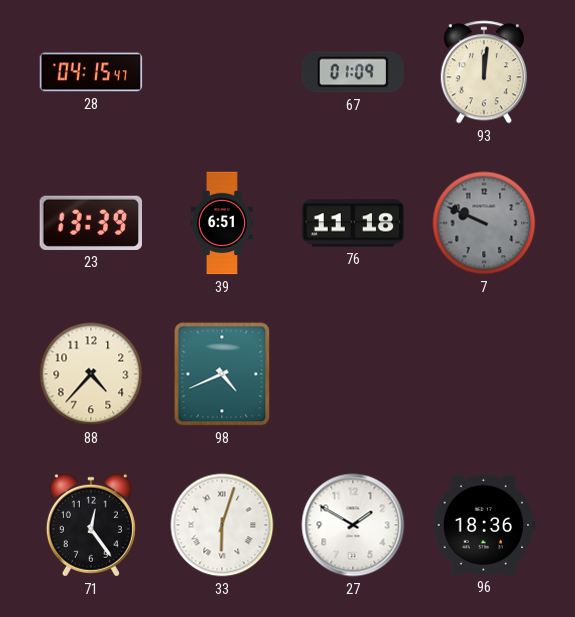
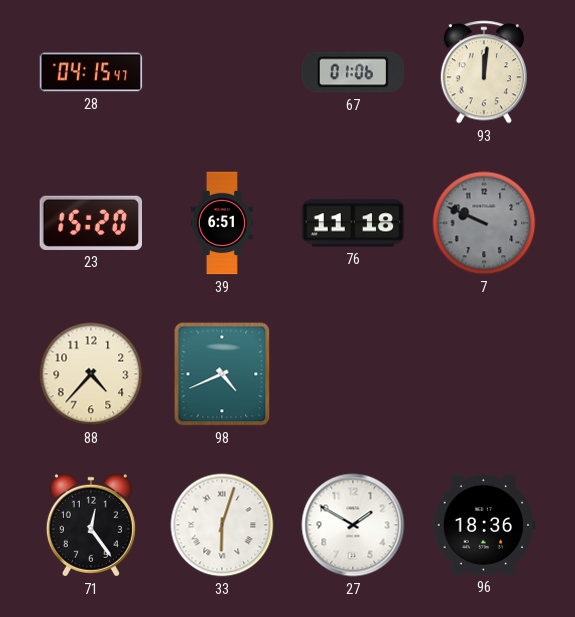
67: 01:09 -> 01:06 (352, 72)
23: 13:39 -> 15:20 (91, 223)
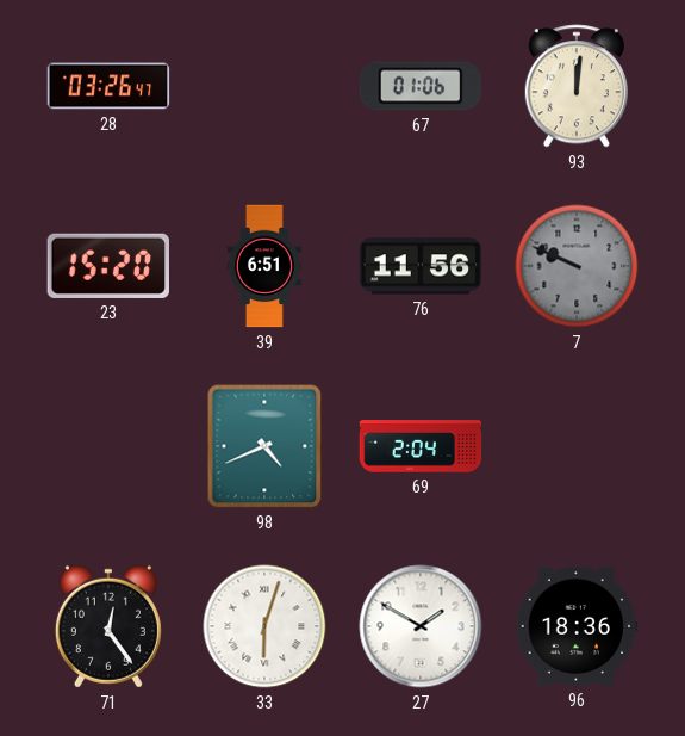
28: 04:15 -> 03:26 (108, 86)
76: 11:18 -> 11:56 (421, 266)
88: 4:37 -> none (91, 374)
69: none -> 2:04 (421, 446)
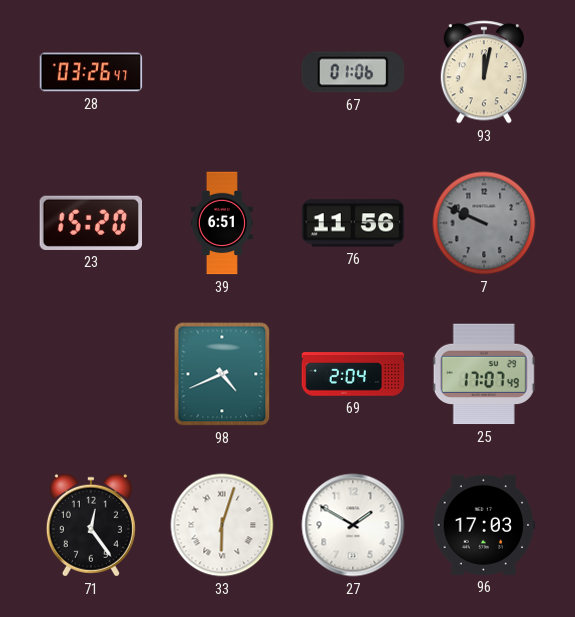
93: 12:01 -> 12:02 (483, 72)
25: none -> 17:07 (484, 374)
96: 18:36 -> 17:03 (484, 525)
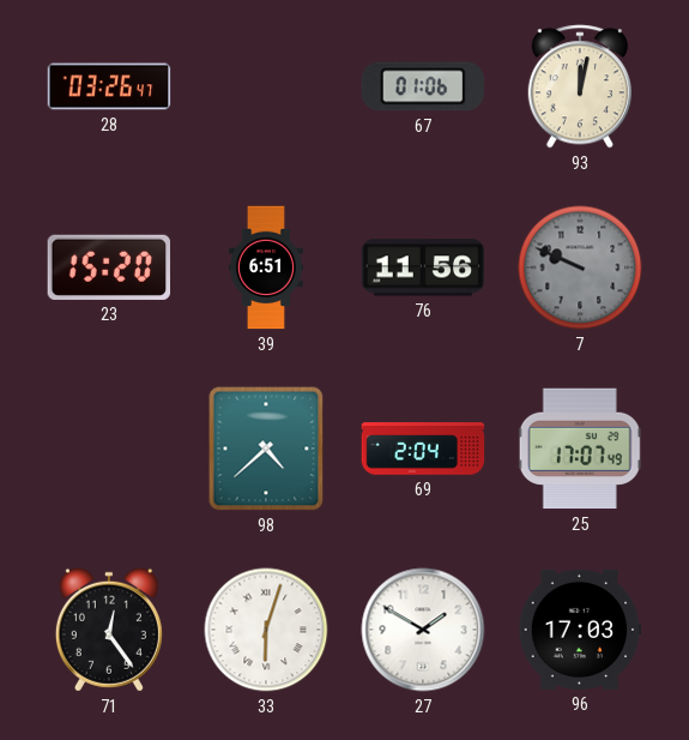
98: 4:41 -> 4:38 (266, 449)
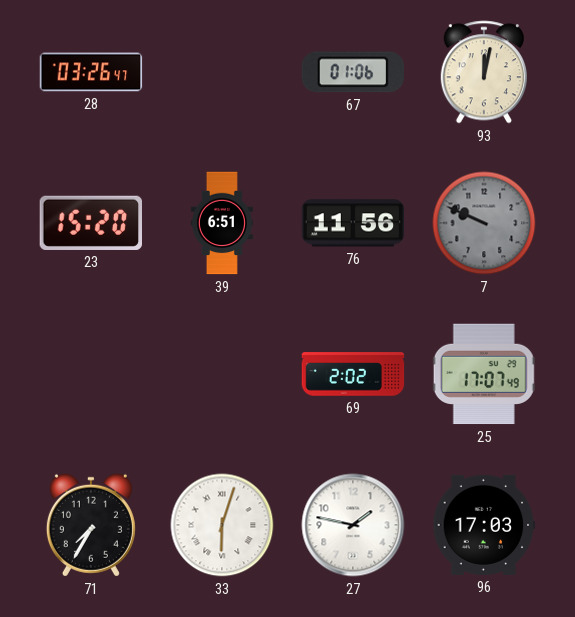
98: 4:38 -> none (266, 449)
69: 2:04 -> 2:02 (353, 374)
71: 12:24 -> 7:35 (91, 525)
27: 1:50 -> 1:47 (353, 525)
